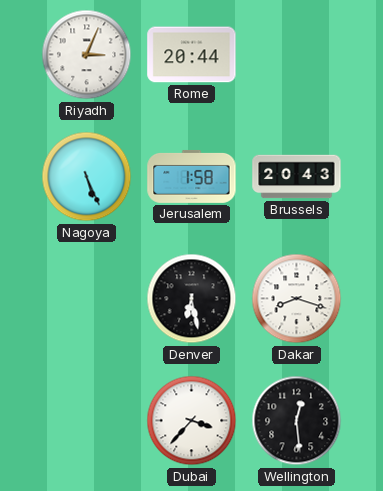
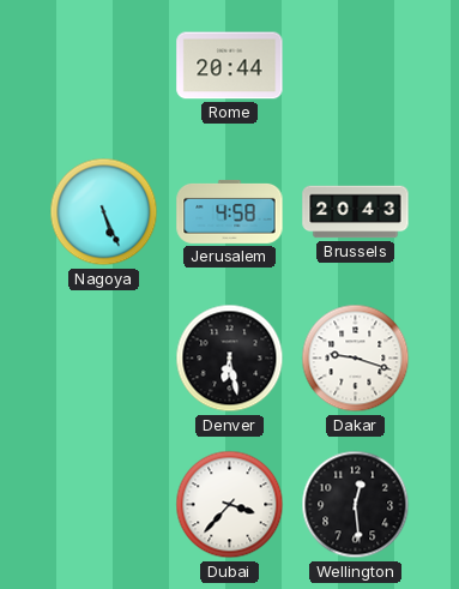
Riyadh: 3:04 -> none (87, 55)
Jerusalem: 1:58 -> 4:58 (230, 211)
Dakar: 8:18 -> 9:18 (356, 359)
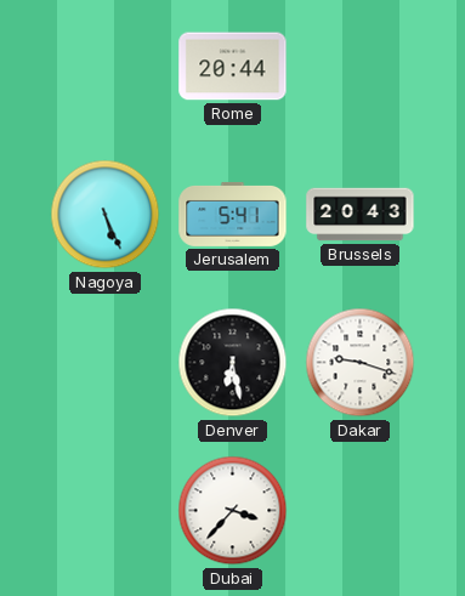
Jerusalem: 4:58 -> 5:41 (233, 214)
Wellington: 12:29 -> none (356, 505)
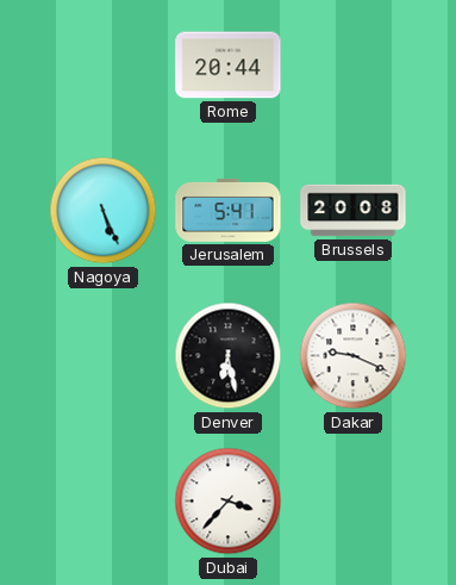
Brussels: 20:43 -> 20:08 (354, 211)
Dakar: 9:18 -> 9:19 (354, 356)
